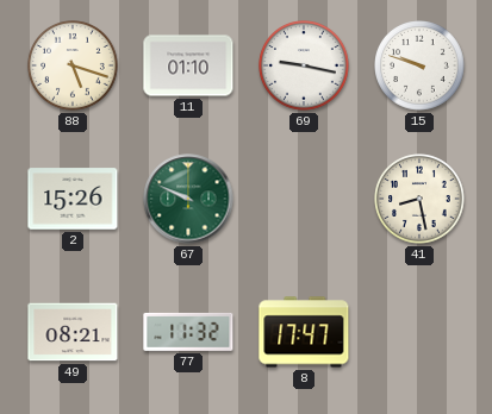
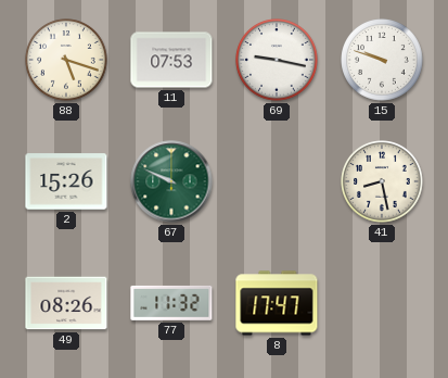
11: 01:10 -> 07:53 (171, 60)
49: 08:21 -> 08:26 (66, 303)
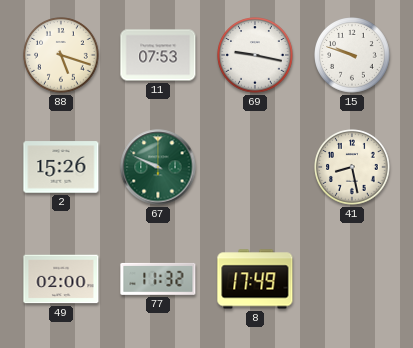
49: 08:26 -> 02:00 (61, 279)
8: 17:47 -> 17:49 (255, 279)
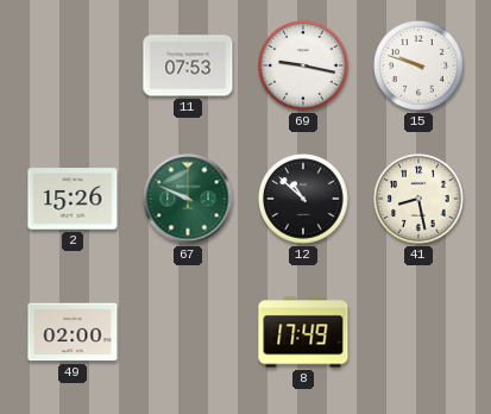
88: 5:18 -> none (61, 55)
12: none -> 10:52 (303, 199)
77: 11:32 -> none (158, 279)
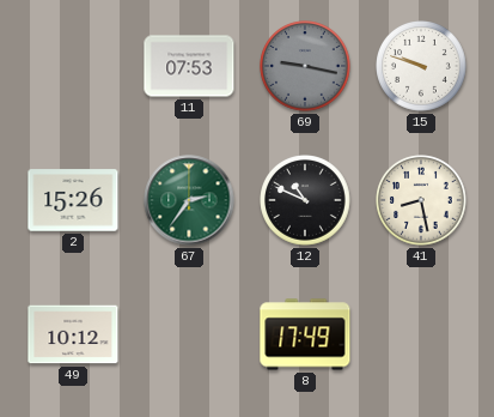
69 dial: white -> grey (305, 66)
67: 9:49 -> 2:36 (189, 200)
12: 10:52 -> 10:49 (305, 200)
49: 02:00 -> 10:12 (73, 334)
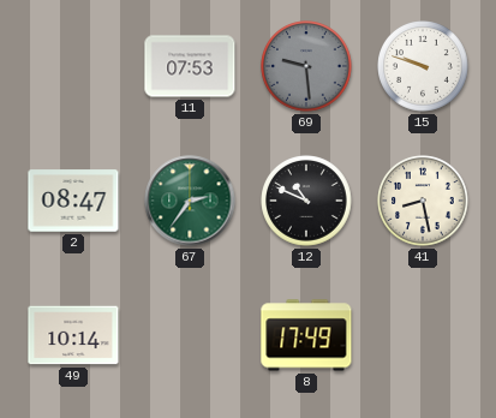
69: 9:17 -> 9:29 (306, 66)
2: 15:26 -> 08:47 (73, 201)
49: 10:12 -> 10:14 (73, 335)
